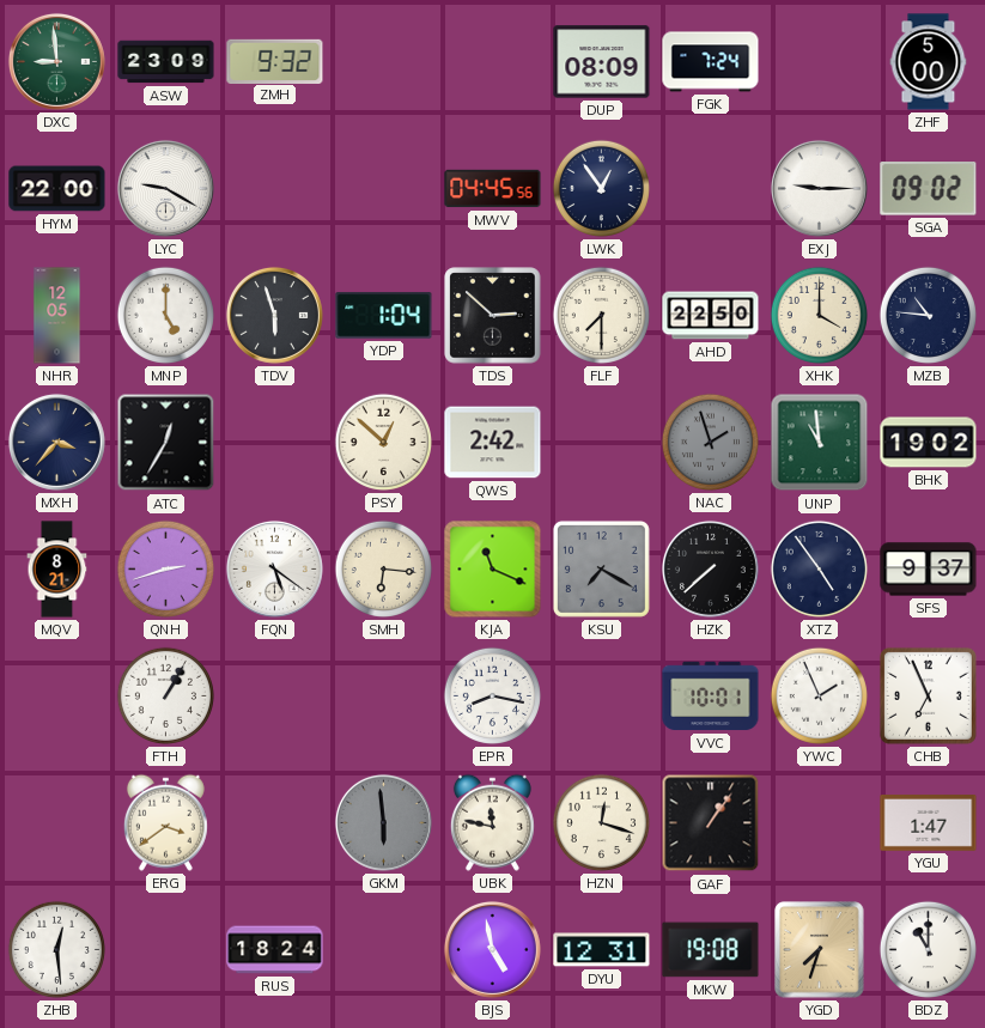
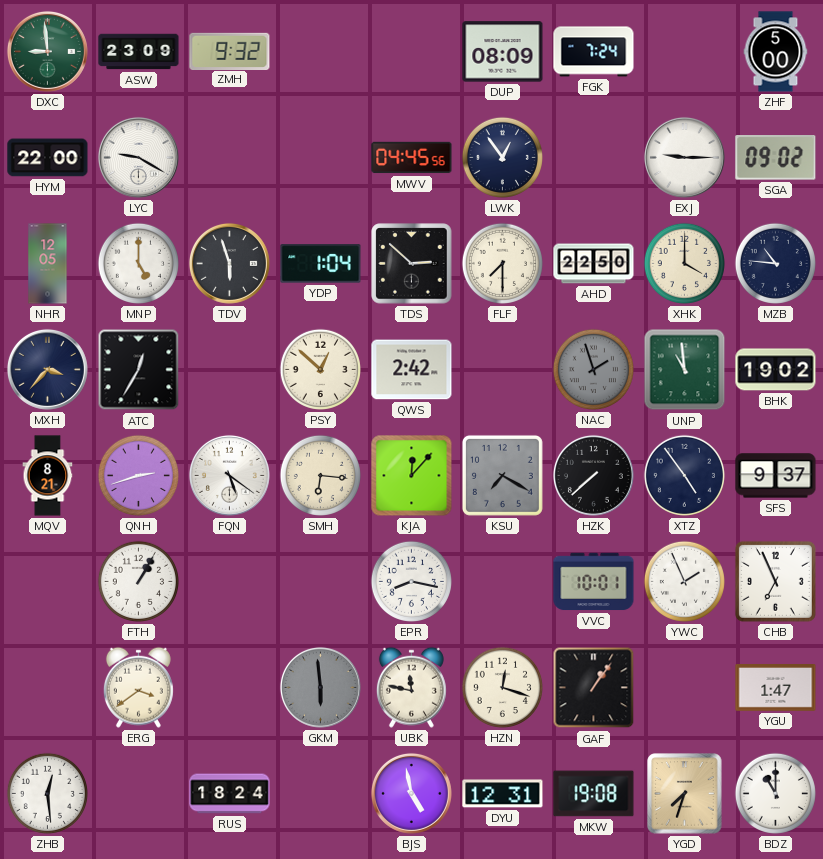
KJA: 11:19 -> 12:07 (412, 476)
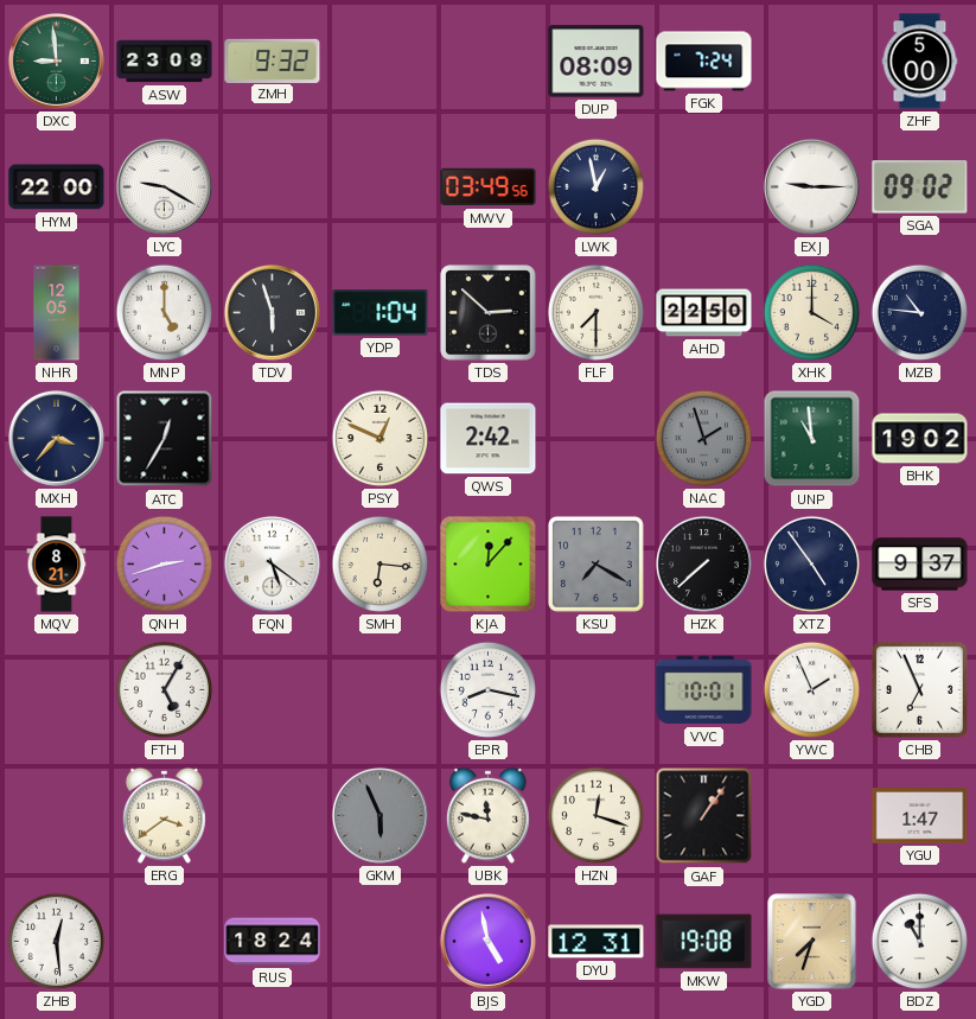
MWV: 04:45 -> 03:49 (489, 187)
LWK: 12:54 -> 12:58 (595, 186)
PSY: 12:52 -> 12:49 (379, 438)
FTH: 1:05 -> 5:05 (164, 689)
GKM: 5:59 -> 5:56 (379, 815)
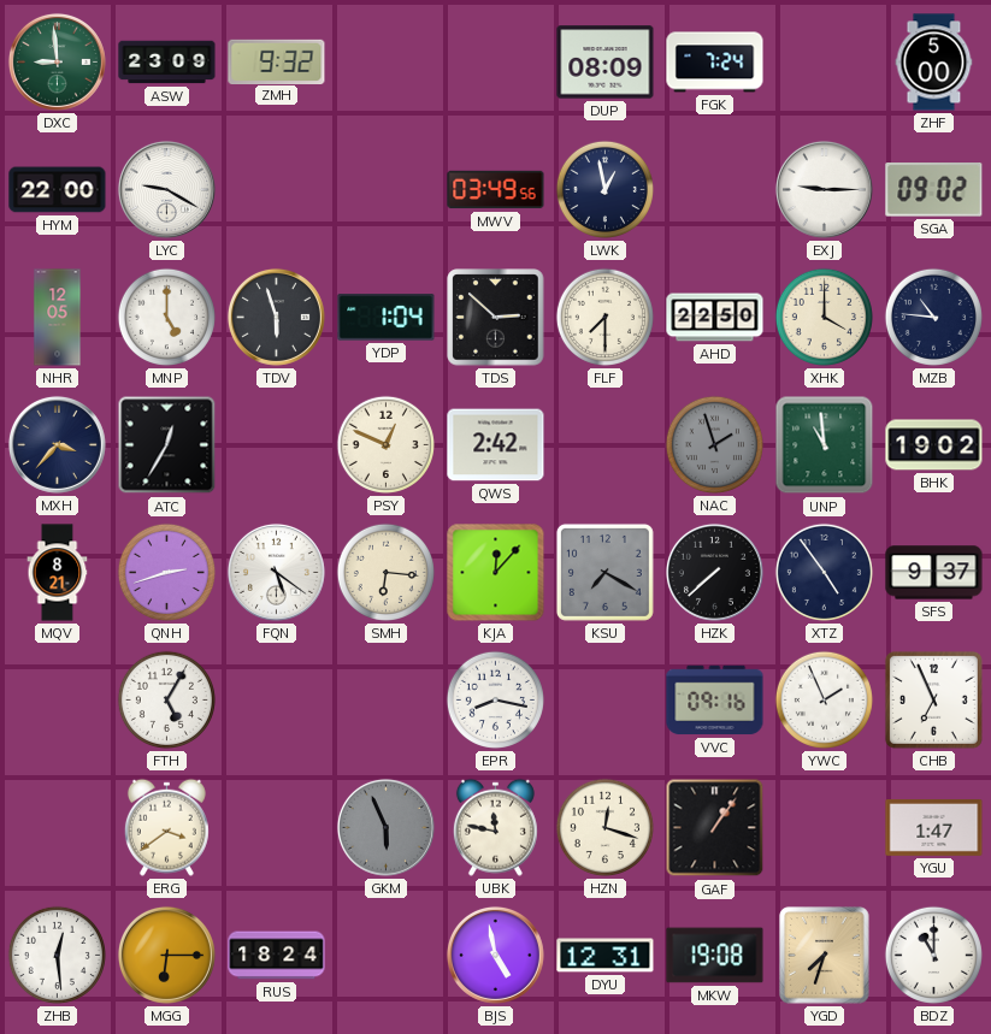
VVC: 10:01 -> 09:16 (715, 701)
MGG: none -> 6:15 (166, 955)
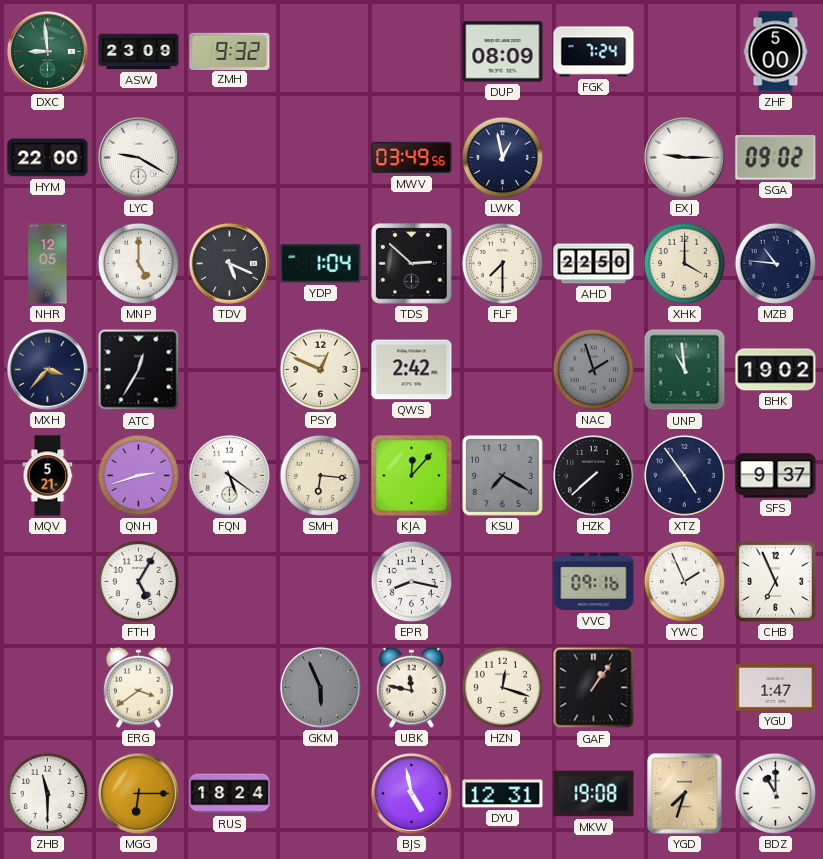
TDV: 5:57 -> 5:19 (229, 263)
MQV: 8:21 -> 5:21 (48, 476)
ZHB: 12:29 -> 11:30 (47, 793)
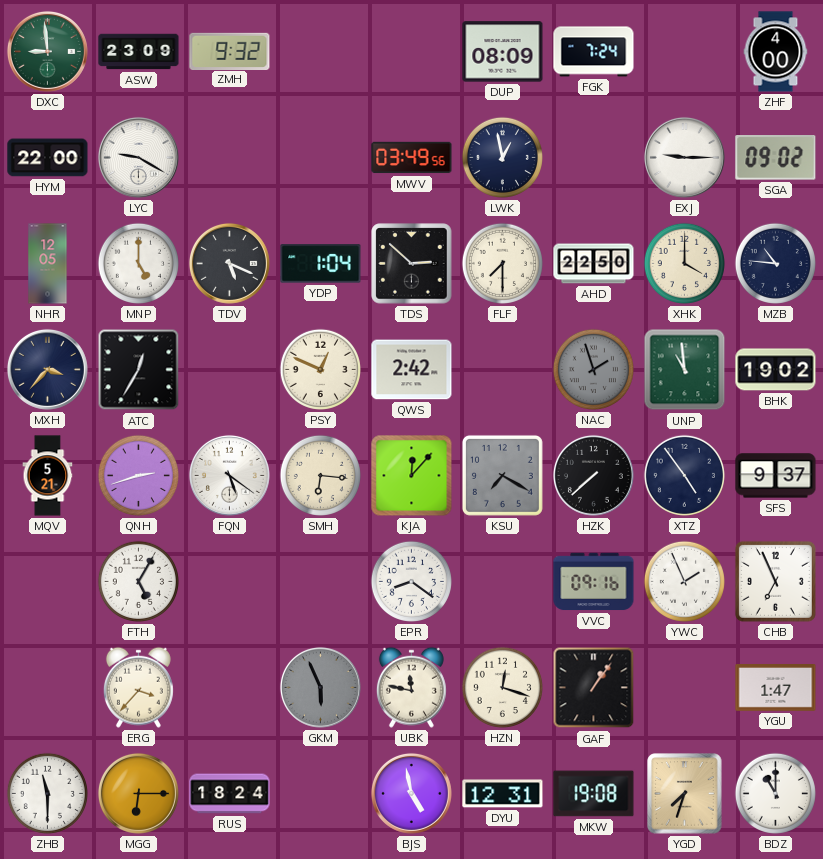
ZHF: 5:00 -> 4:00 (776, 52)
EPR: 8:17 -> 8:21 (411, 581)
ERG: 3:39 -> 3:37 (138, 687)
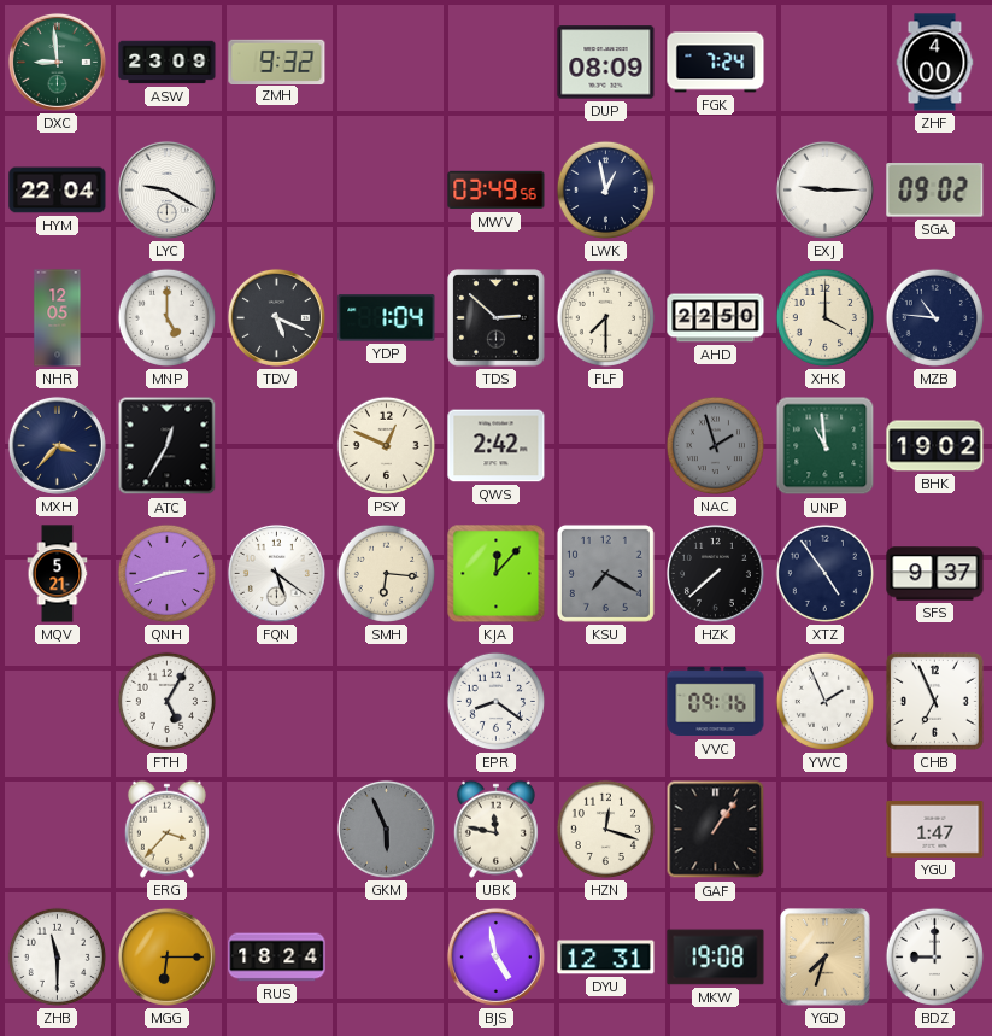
HYM: 22:00 -> 22:04 (58, 191)
BDZ: 11:00 -> 9:00 (934, 956)
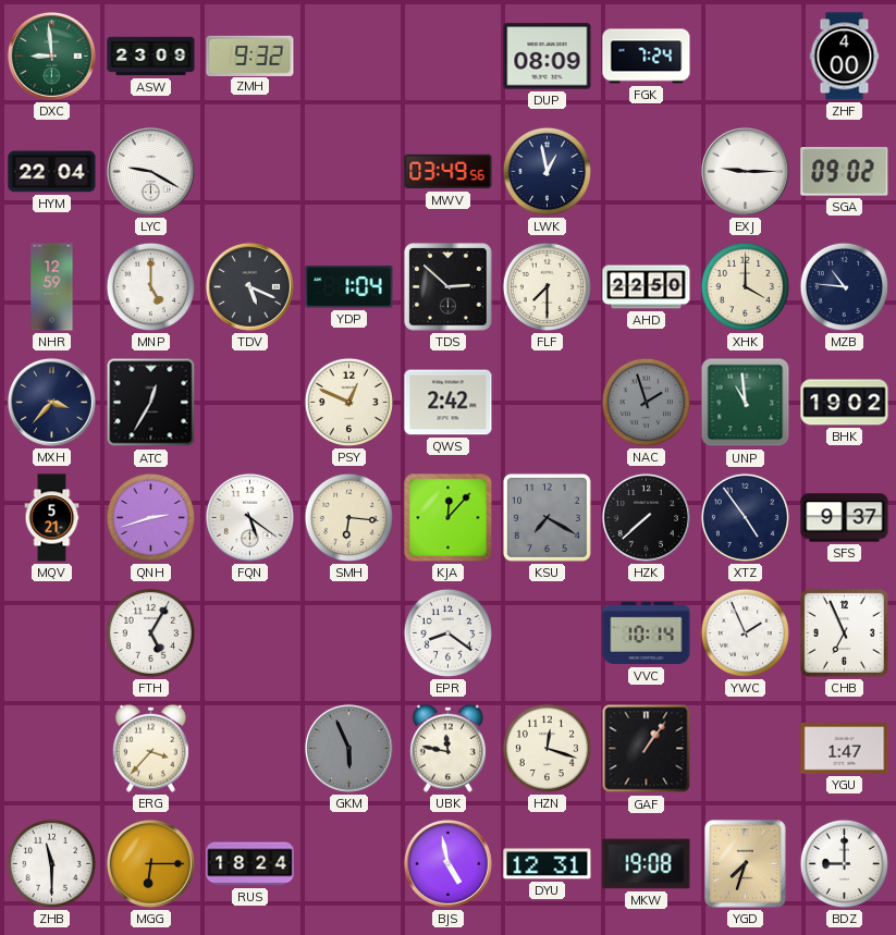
NHR: 12:05 -> 12:59 (52, 287)
VVC: 09:16 -> 10:14 (647, 633)
